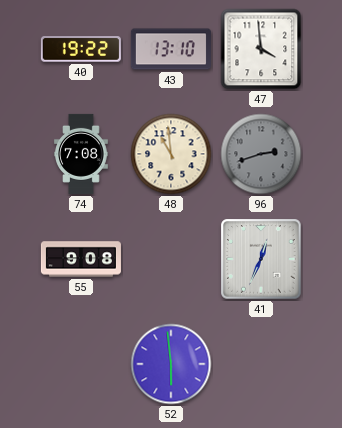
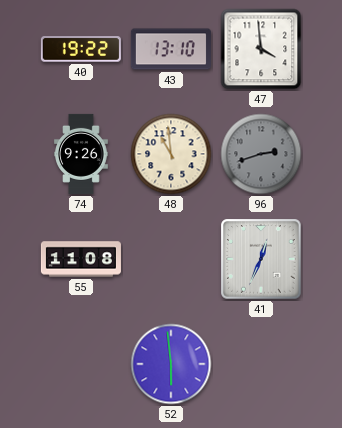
74: 7:08 -> 9:26 (81, 154)
55: 9:08 -> 11:08 (81, 259)
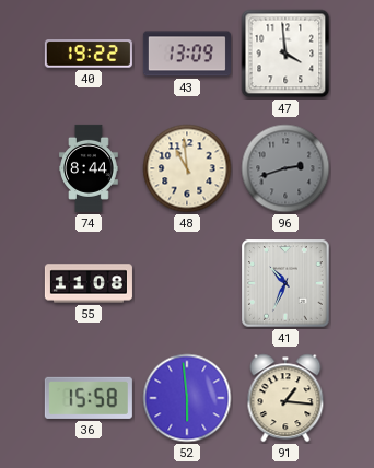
43: 13:10 -> 13:09 (187, 54)
74: 9:26 -> 8:44 (89, 168)
41: 12:34 -> 10:34 (285, 283)
36: none -> 15:58 (89, 398)
91: none -> 1:16 (285, 398)
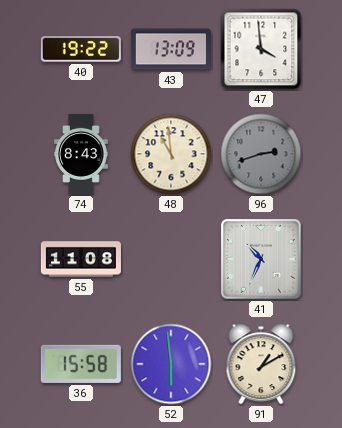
74: 8:44 -> 8:43 (81, 154)
91: 1:16 -> 1:10 (261, 364)
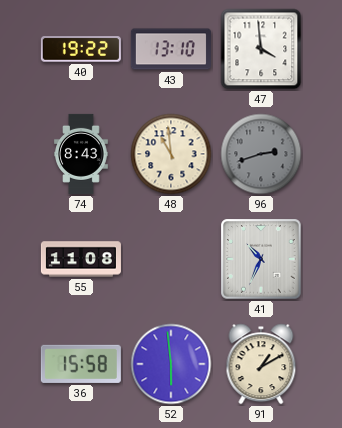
43: 13:09 -> 13:10 (171, 49)
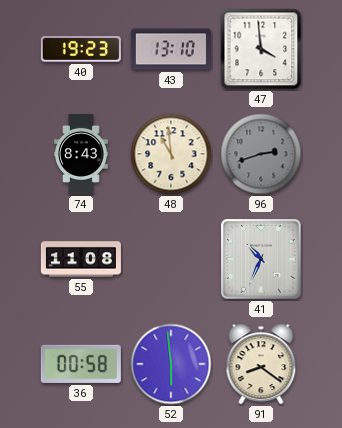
40: 19:22 -> 19:23 (81, 49)
36: 15:58 -> 00:58 (81, 364)
91: 1:10 -> 8:21 (261, 364)
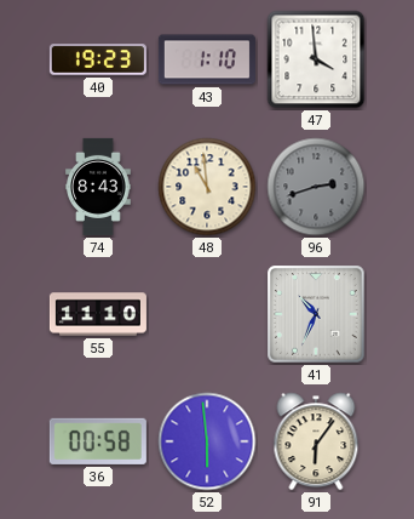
43: 13:10 -> 1:10 (207, 59)
55: 11:08 -> 11:10 (98, 314)
91: 8:21 -> 6:06 (316, 441)
